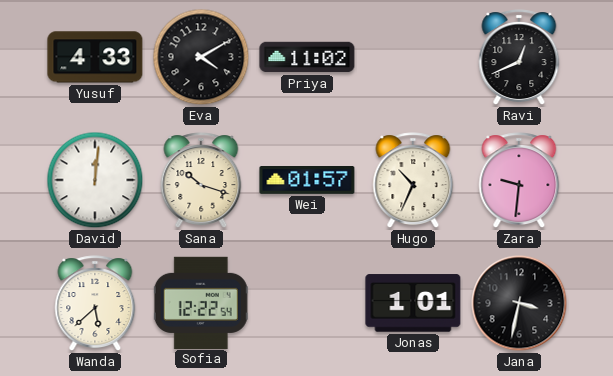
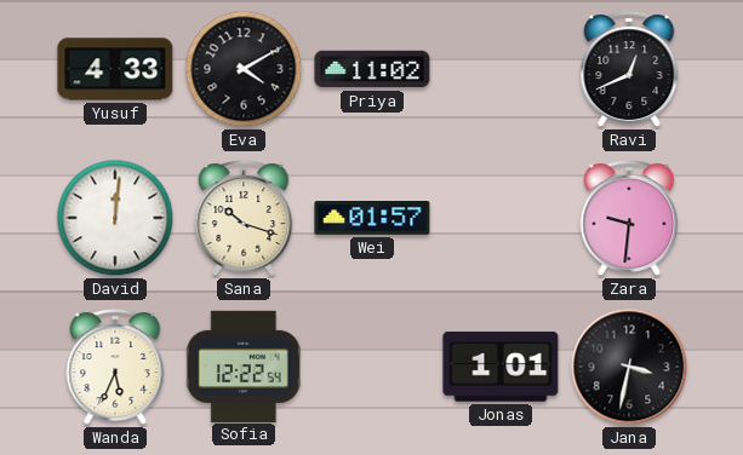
Hugo: 10:34 -> none (413, 180)
Wanda: 5:38 -> 5:34 (115, 367)
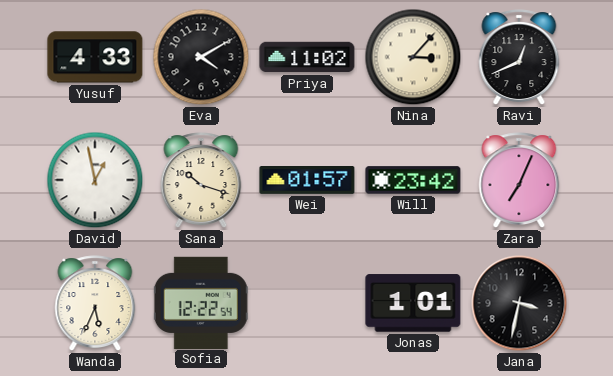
Nina: none -> 3:07 (413, 57)
David: 12:01 -> 12:58 (95, 180)
Will: none -> 23:42 (413, 180)
Zara: 9:31 -> 7:04 (519, 180)
